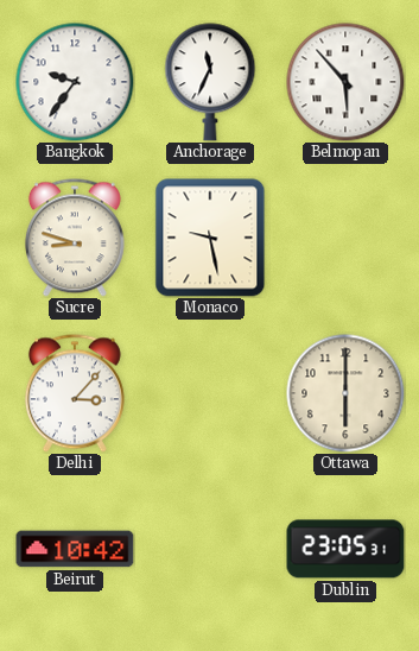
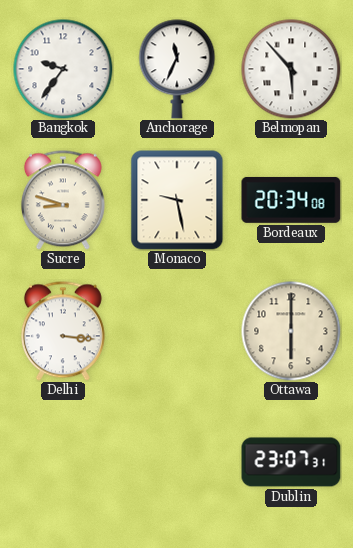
Bordeaux: none -> 20:34 (291, 200)
Delhi: 3:07 -> 3:16 (63, 331)
Beirut: 10:42 -> none (75, 549)
Dublin: 23:05 -> 23:07 (291, 462)
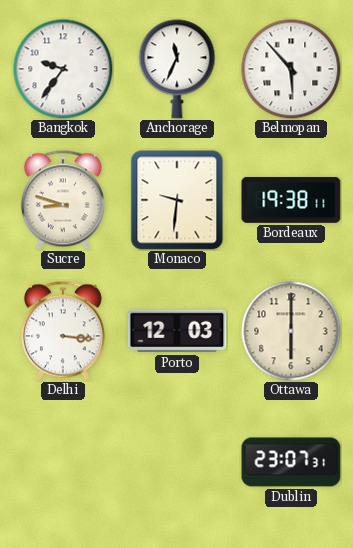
Monaco: 9:28 -> 9:31 (177, 200)
Bordeaux: 20:34 -> 19:38 (291, 200)
Porto: none -> 12:03 (177, 331)
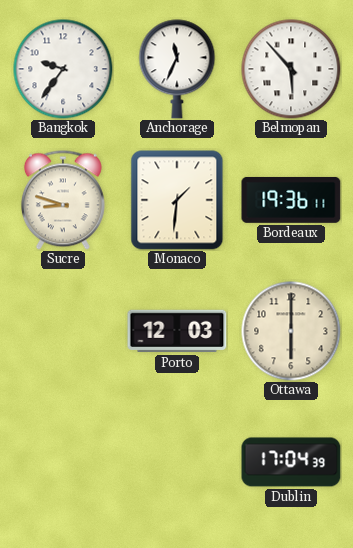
Monaco: 9:31 -> 1:31 (177, 200)
Bordeaux: 19:38 -> 19:36 (291, 200)
Delhi: 3:16 -> none (63, 331)
Dublin: 23:07 -> 17:04 (291, 462)
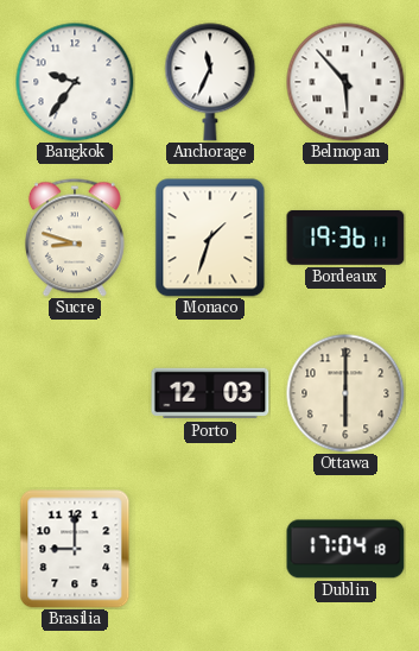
Monaco: 1:31 -> 1:33 (210, 238)
Brasilia: none -> 9:00 (75, 549)
Dublin: 17:04:39 -> 17:04:18 (345, 549)
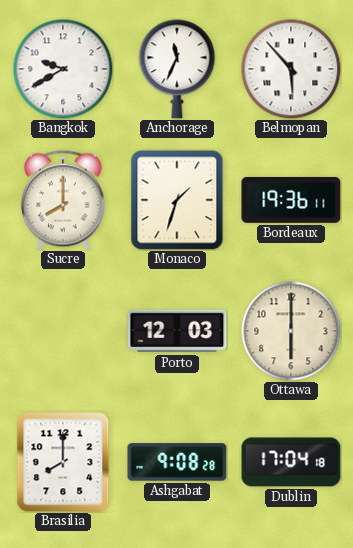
Bangkok: 9:36 -> 9:40 (63, 69)
Sucre: 8:48 -> 8:00 (63, 200)
Brasilia: 9:00 -> 8:00 (63, 462)
Ashgabat: none -> 9:08 (177, 462)
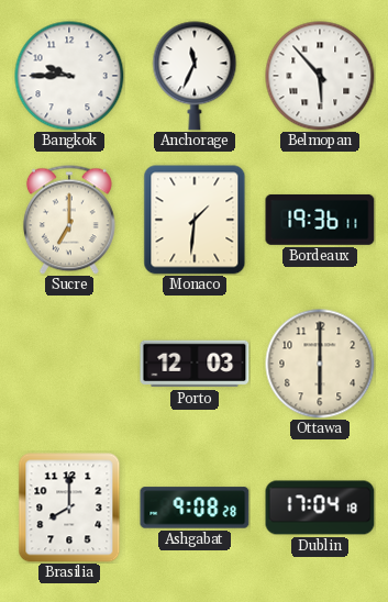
Bangkok: 9:40 -> 9:45 (69, 76)
Sucre: 8:00 -> 7:00 (69, 220)
Monaco: 1:33 -> 1:31 (195, 220)
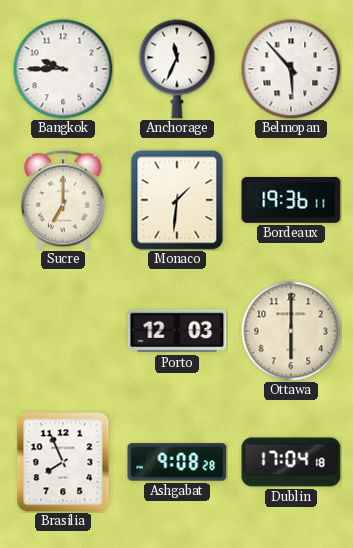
Brasilia: 8:00 -> 7:56 (63, 462)
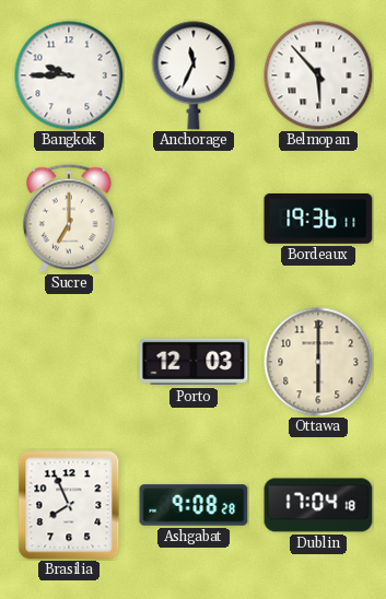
Monaco: 1:31 -> none (177, 200)
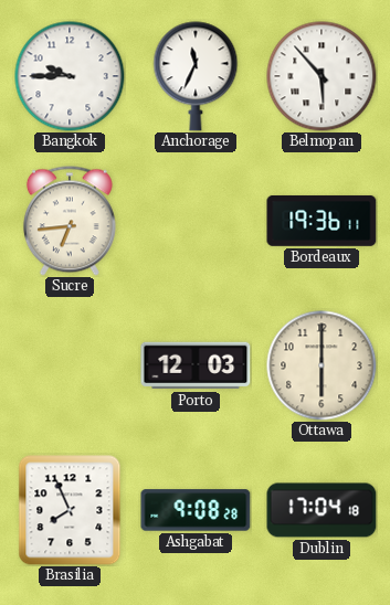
Sucre: 7:00 -> 6:44 (70, 221)
